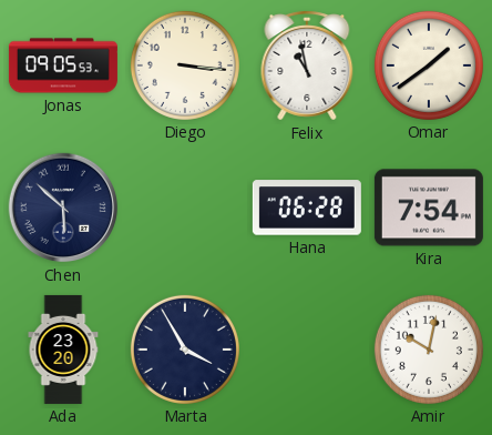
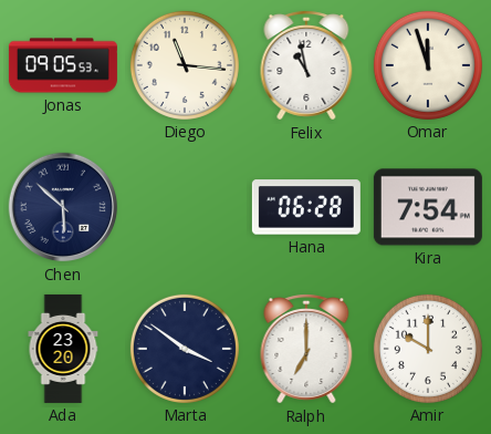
Diego: 3:16 -> 11:16 (185, 65)
Omar: 1:39 -> 11:57 (428, 65)
Marta: 3:55 -> 3:51 (185, 349)
Ralph: none -> 7:00 (306, 349)
Amir: 10:02 -> 10:00 (428, 349)
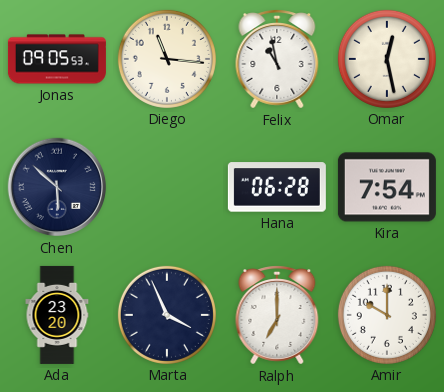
Omar: 11:57 -> 12:28 (387, 59)
Marta: 3:51 -> 3:56 (167, 315)
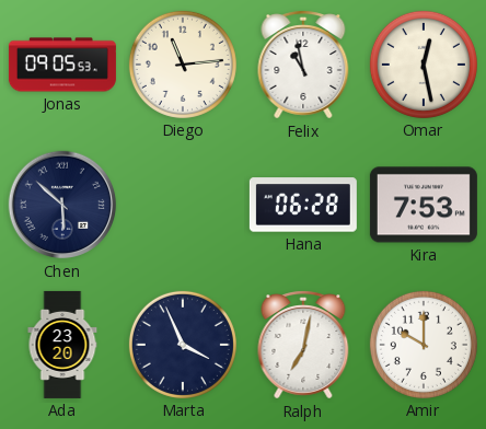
Diego: 11:16 -> 11:14 (183, 65)
Kira: 7:54 -> 7:53 (424, 205)
Ralph: 7:00 -> 7:02 (303, 345)
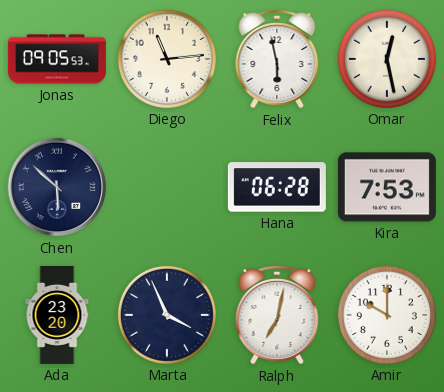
Felix: 10:58 -> 5:58 (277, 59)
